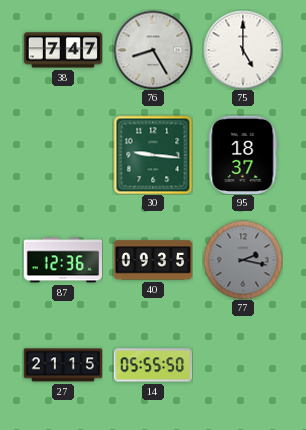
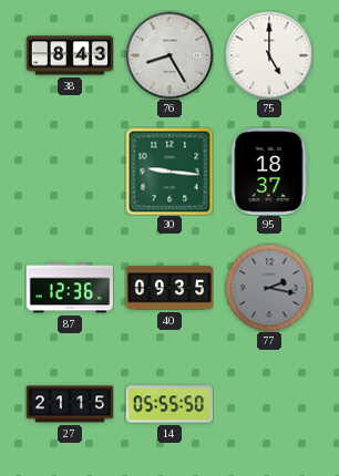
38: 7:47 -> 8:43 (70, 55)
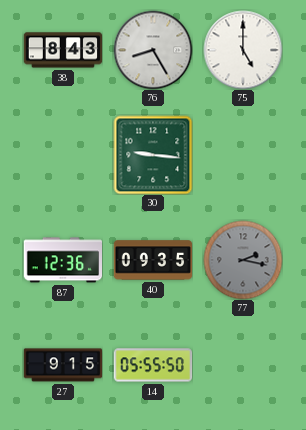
95: 18:37 -> none (269, 170)
27: 21:15 -> 9:15 (63, 365)
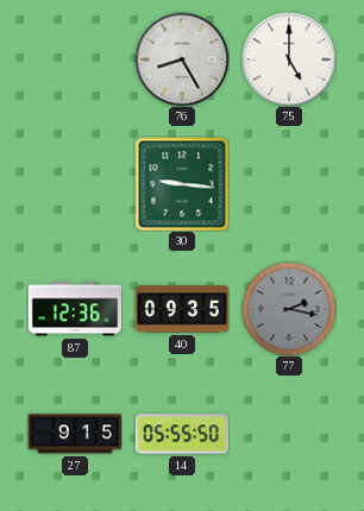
38: 8:43 -> none (63, 50)
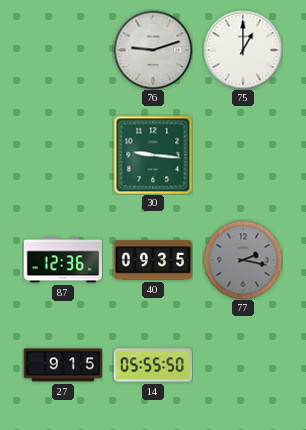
76: 8:25 -> 9:12 (153, 50)
75: 5:00 -> 1:00 (243, 50)
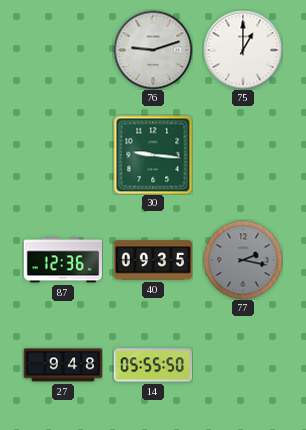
27: 9:15 -> 9:48 (63, 365)
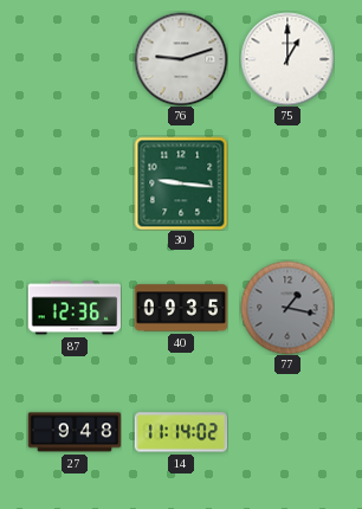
77: 2:17 -> 1:17 (287, 308)
14: 05:55 -> 11:14 (181, 432)
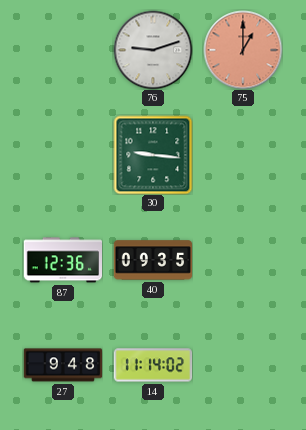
75 dial: white -> salmon (243, 50)
77: 1:17 -> none (287, 308)
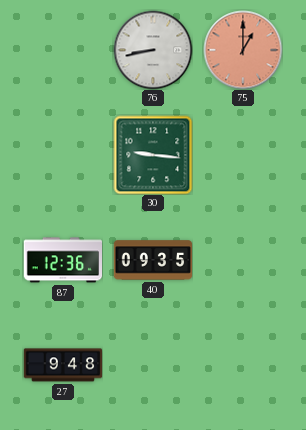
76: 9:12 -> 8:43 (153, 50)
14: 11:14 -> none (153, 365)
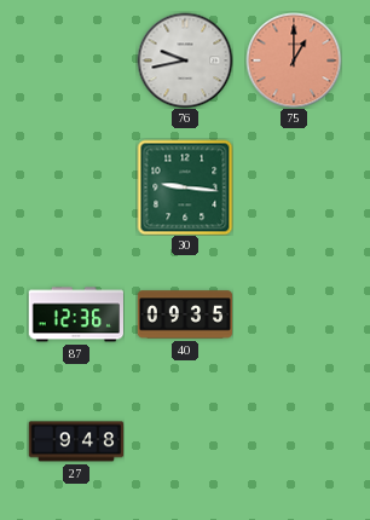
76: 8:43 -> 9:43 (185, 60)
